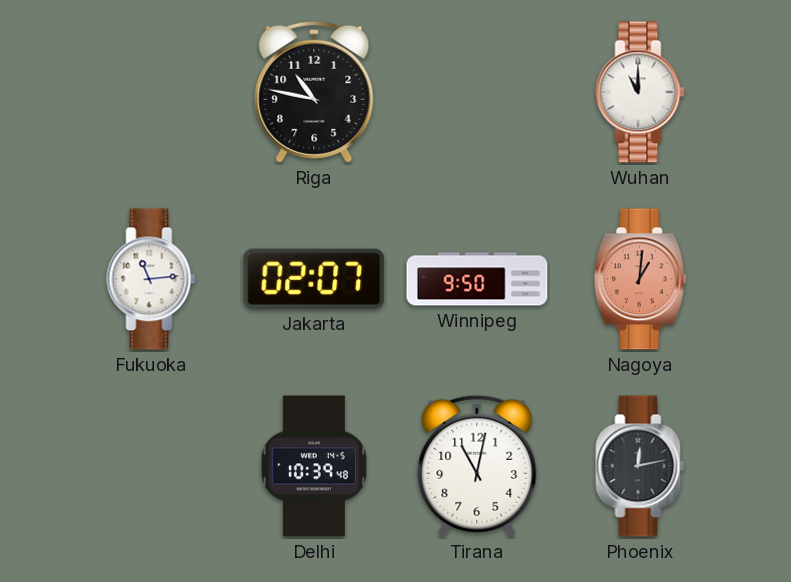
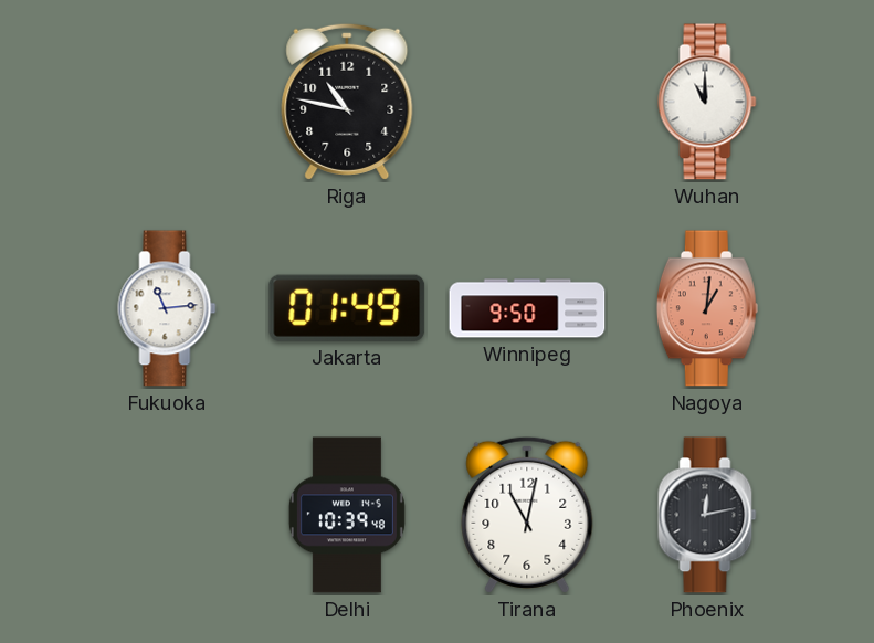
Jakarta: 02:07 -> 01:49 (347, 308)
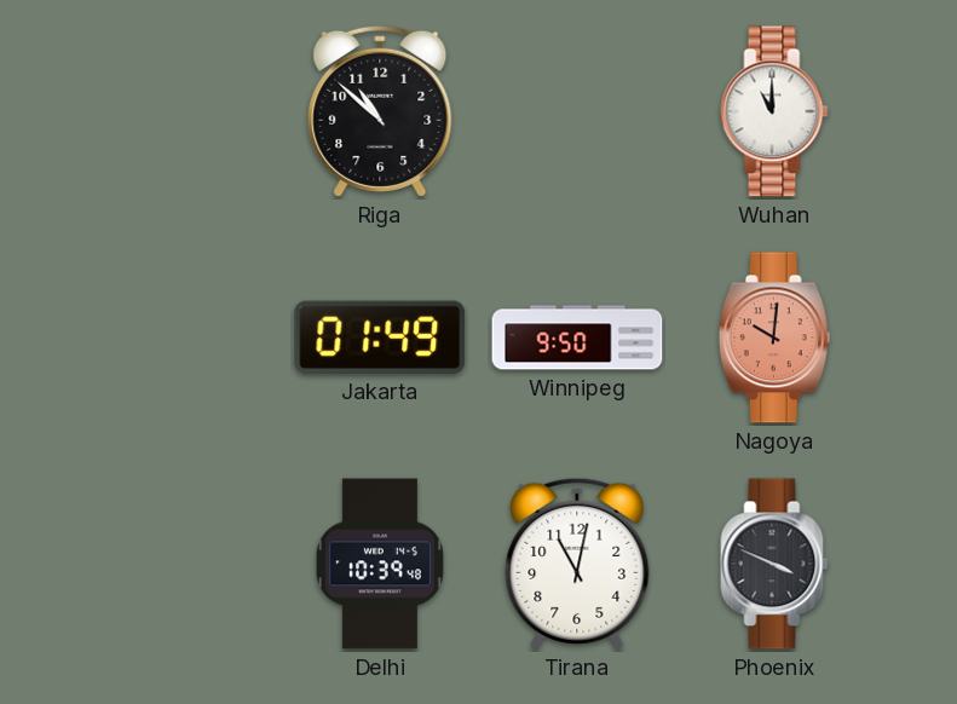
Riga: 10:47 -> 10:52 (380, 111)
Fukuoka: 11:14 -> none (167, 308)
Nagoya: 1:01 -> 10:01 (774, 337)
Phoenix: 12:13 -> 3:49 (774, 564)
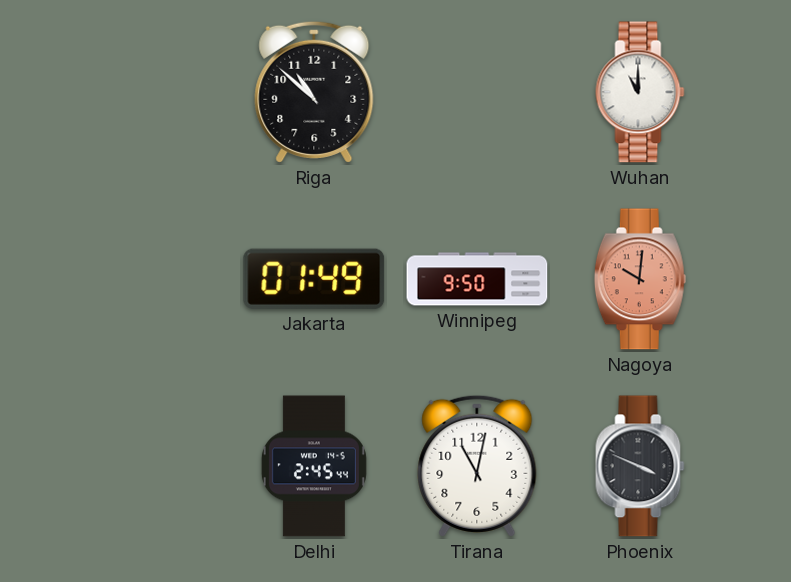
Delhi: 10:39 -> 2:45 (314, 466)
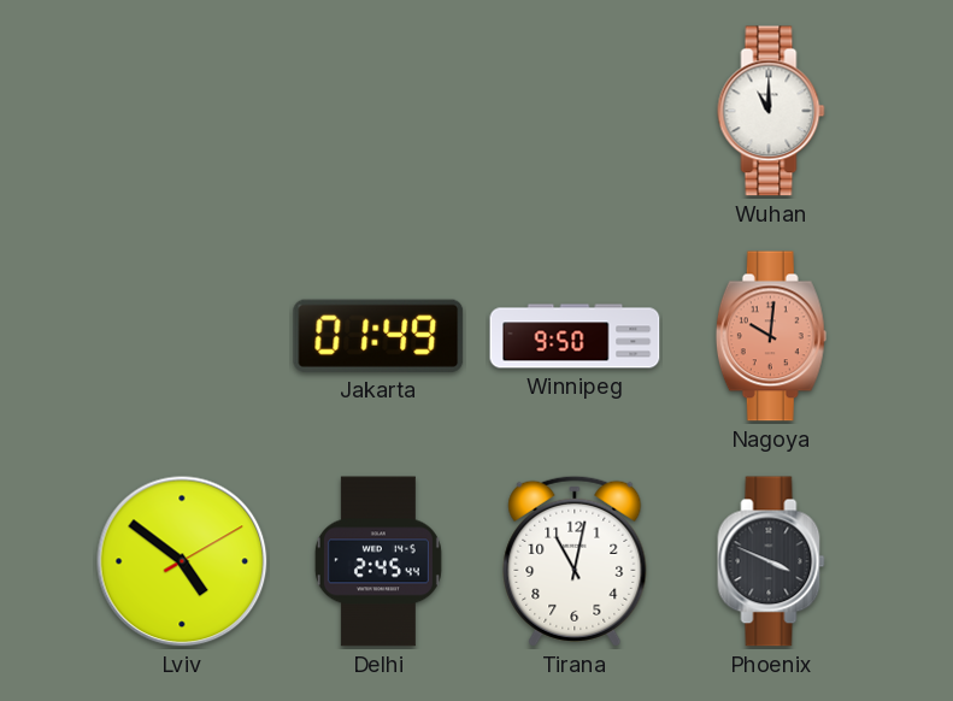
Riga: 10:52 -> none (314, 92)
Lviv: none -> 4:51 (182, 561)
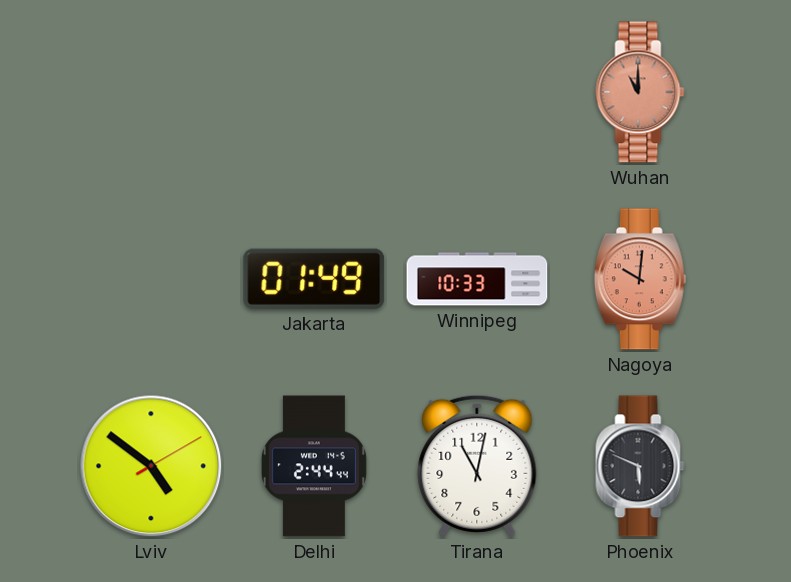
Wuhan dial: white -> salmon (640, 92)
Winnipeg: 9:50 -> 10:33 (477, 279)
Delhi: 2:45 -> 2:44 (314, 466)
Phoenix: 3:49 -> 5:49 (640, 466)
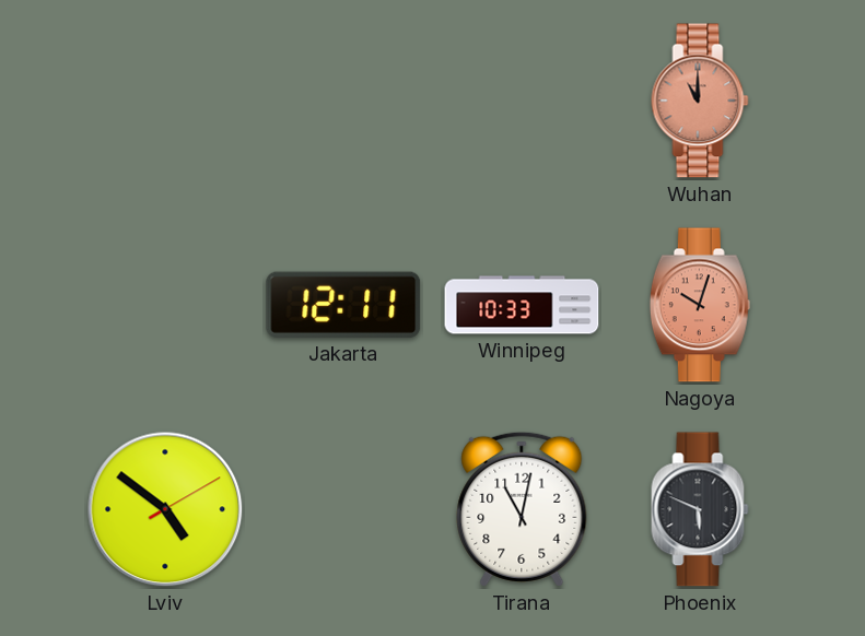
Jakarta: 01:49 -> 12:11 (343, 305)
Nagoya: 10:01 -> 10:03 (700, 305)
Delhi: 2:44 -> none (314, 466)
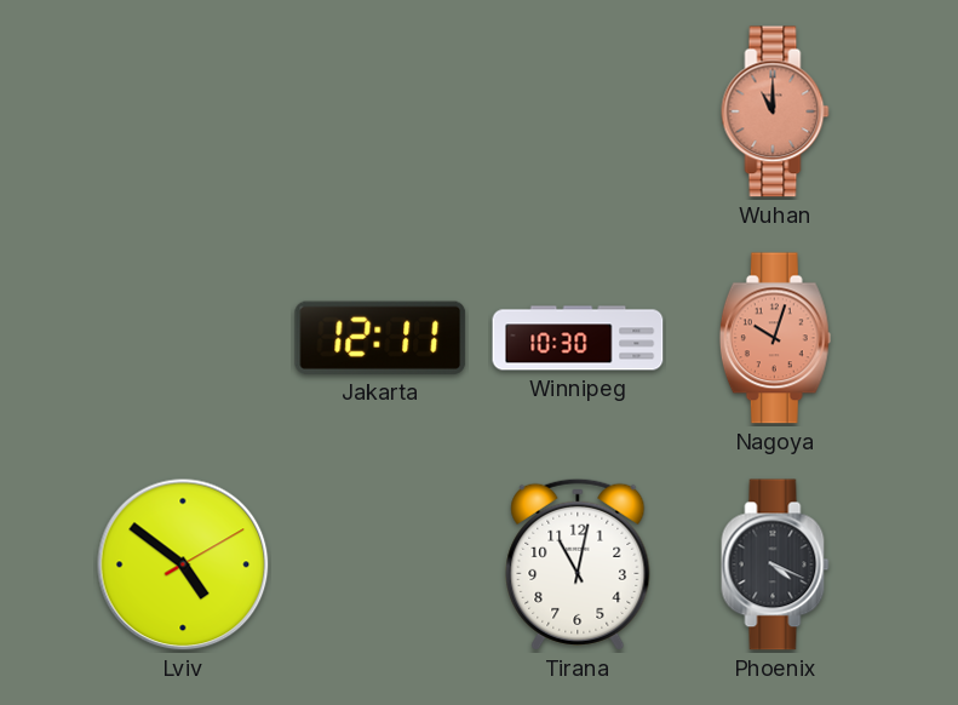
Winnipeg: 10:33 -> 10:30 (578, 338)
Phoenix: 5:49 -> 4:19 (775, 564)
